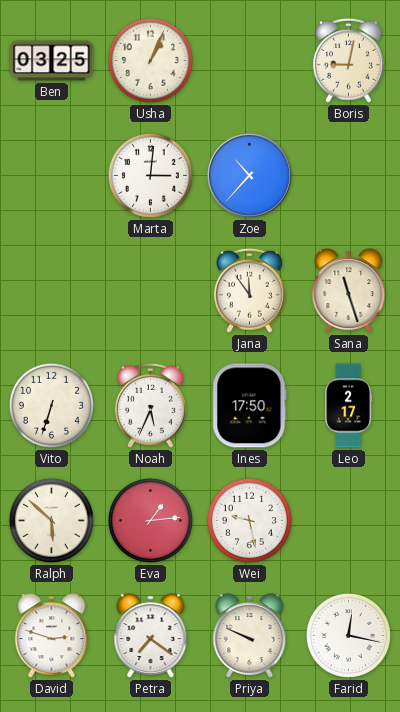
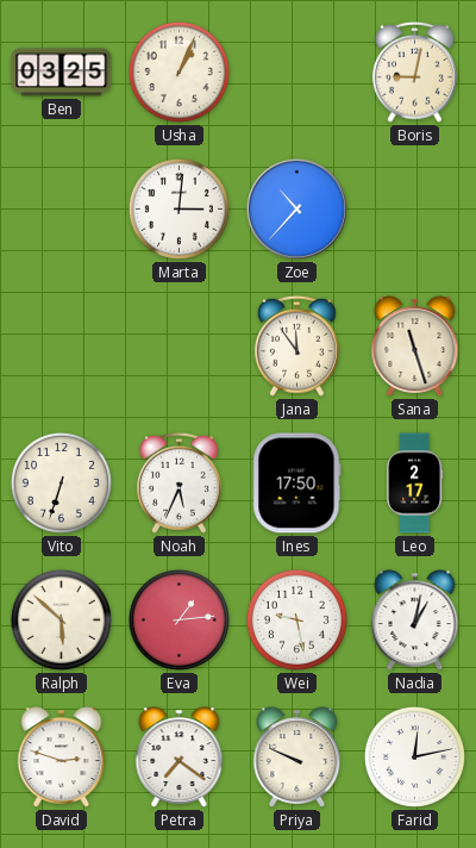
Nadia: none -> 1:02 (415, 621)
Farid: 12:17 -> 12:13 (414, 756)
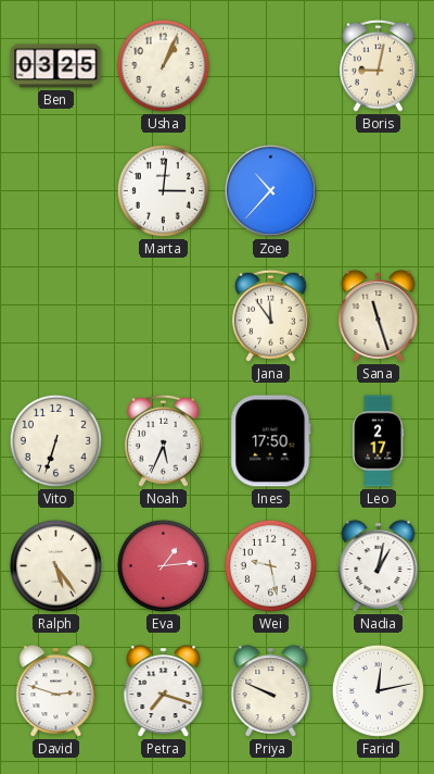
Ralph: 5:52 -> 5:24 (55, 565)
Petra: 7:21 -> 7:18 (164, 691)
